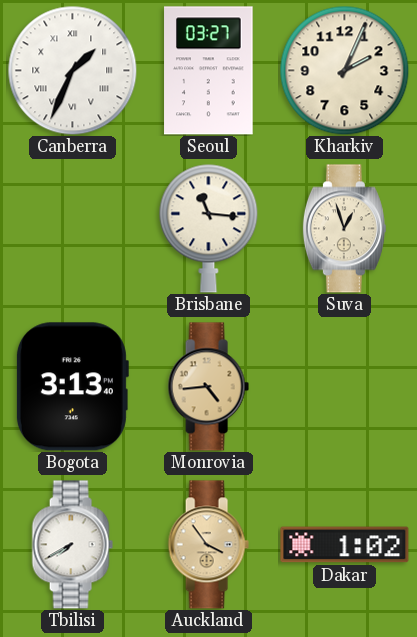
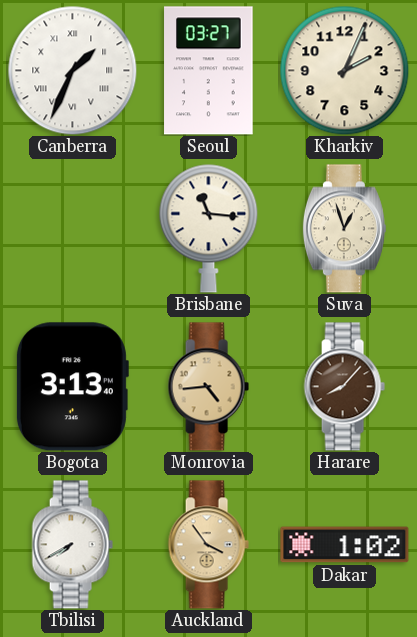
Harare: none -> 8:07 (344, 387)
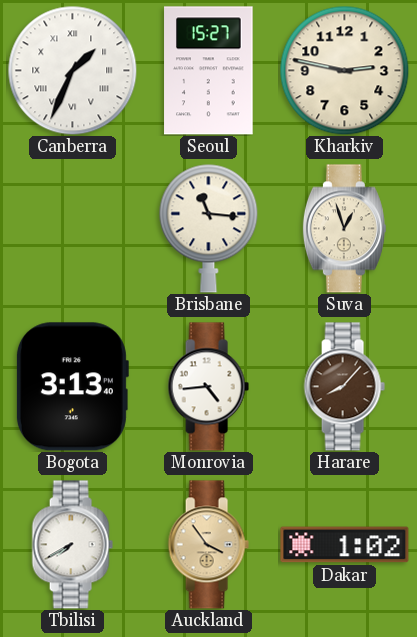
Seoul: 03:27 -> 15:27 (209, 71)
Kharkiv: 2:04 -> 2:47 (344, 70)
Monrovia dial: champagne -> white (208, 387)
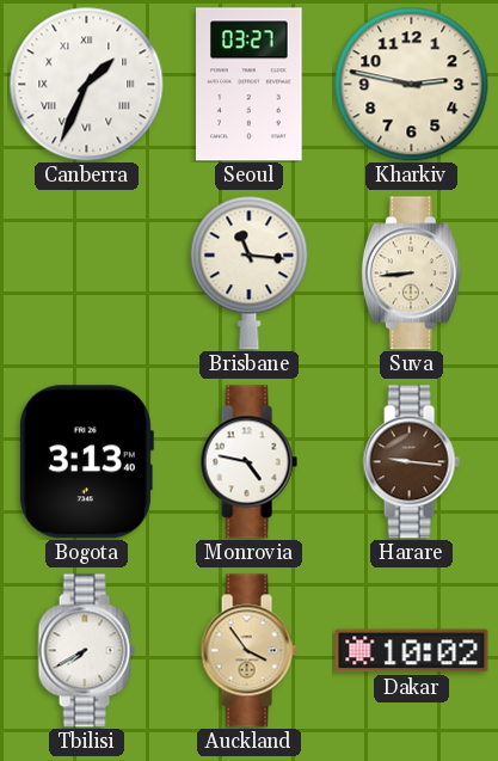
Seoul: 15:27 -> 03:27 (250, 85)
Suva: 12:57 -> 8:44 (411, 274)
Monrovia: 4:44 -> 4:47 (248, 462)
Harare: 8:07 -> 9:16 (411, 462)
Dakar: 1:02 -> 10:02 (412, 651)
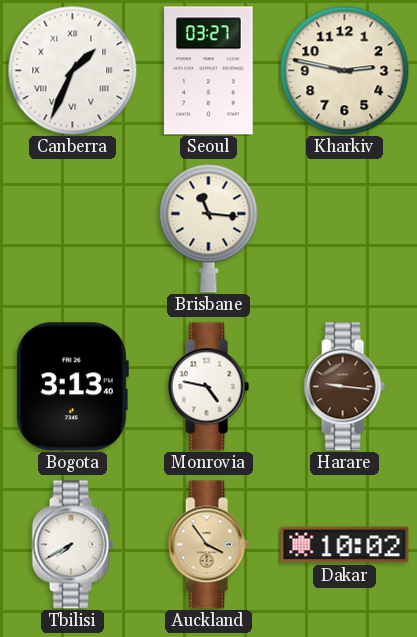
Suva: 8:44 -> none (411, 274)
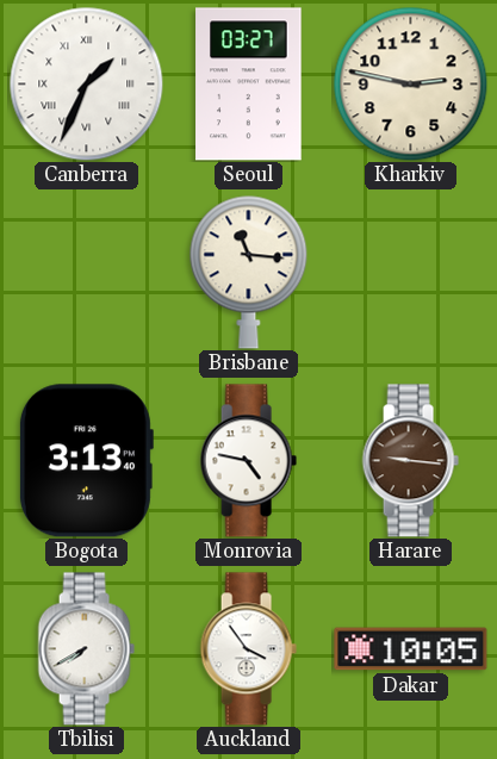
Auckland dial: champagne -> white (248, 649)
Dakar: 10:02 -> 10:05 (411, 649)
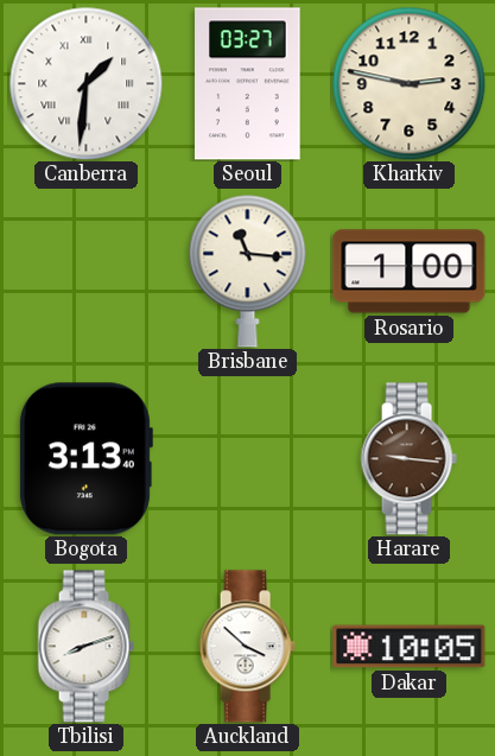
Canberra: 1:34 -> 1:31 (85, 83)
Rosario: none -> 1:00 (410, 272)
Monrovia: 4:47 -> none (248, 461)
Tbilisi: 7:40 -> 8:12 (85, 647)
Auckland: 3:54 -> 3:52 (247, 647)
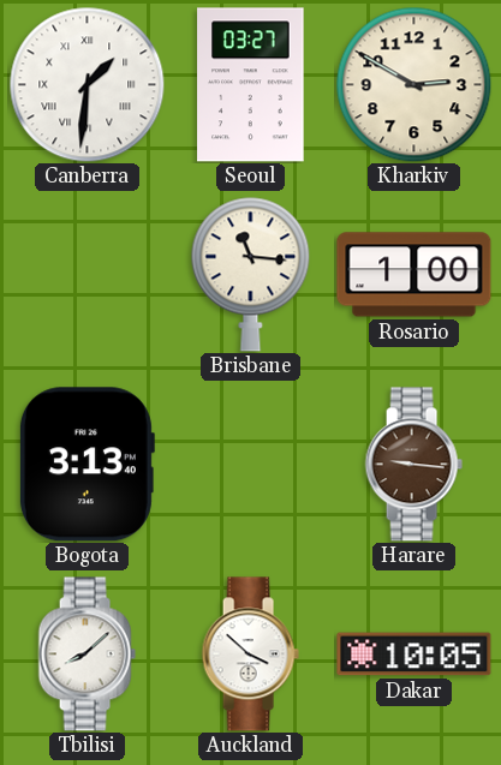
Kharkiv: 2:47 -> 2:50 (413, 84)
Tbilisi: 8:12 -> 8:08 (87, 655)
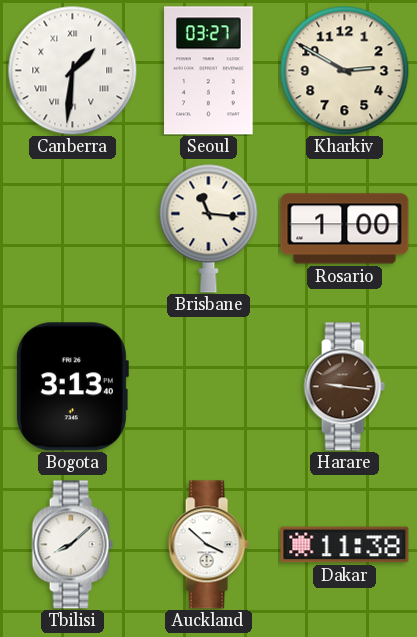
Dakar: 10:05 -> 11:38 (345, 545)
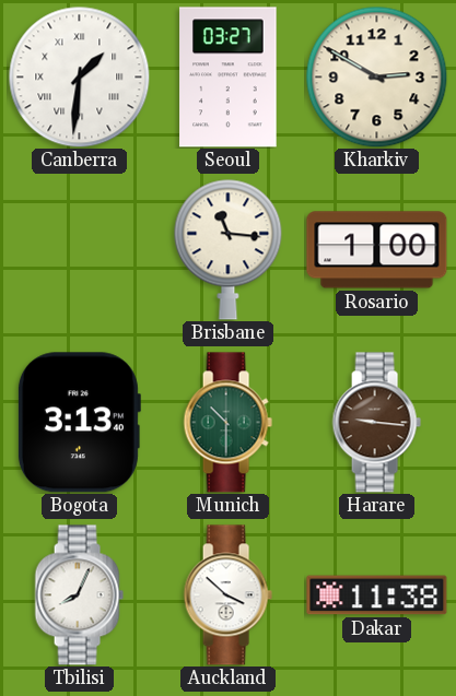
Munich: none -> 10:30 (227, 423)
Tbilisi: 8:08 -> 8:04 (79, 595)
